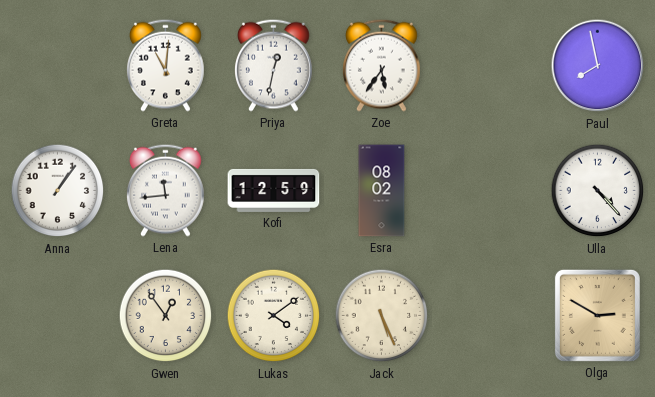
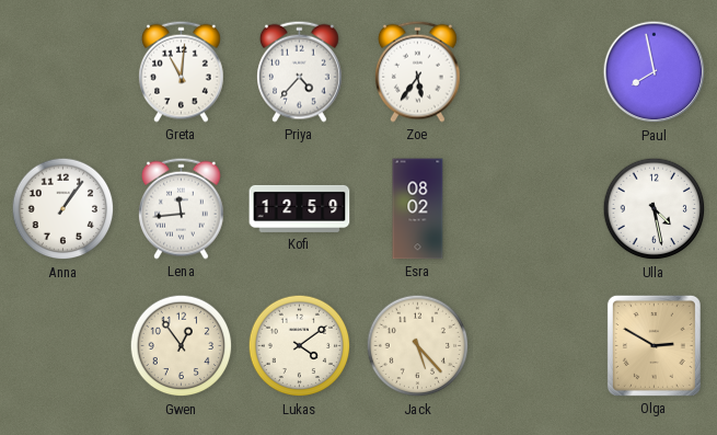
Priya: 12:32 -> 4:37 (300, 71)
Ulla: 4:23 -> 4:28 (655, 209)
Jack: 5:26 -> 5:23 (418, 346)
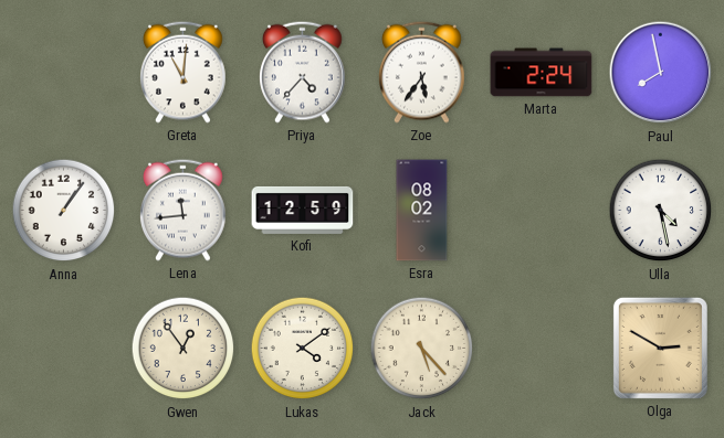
Marta: none -> 2:24 (542, 73)
